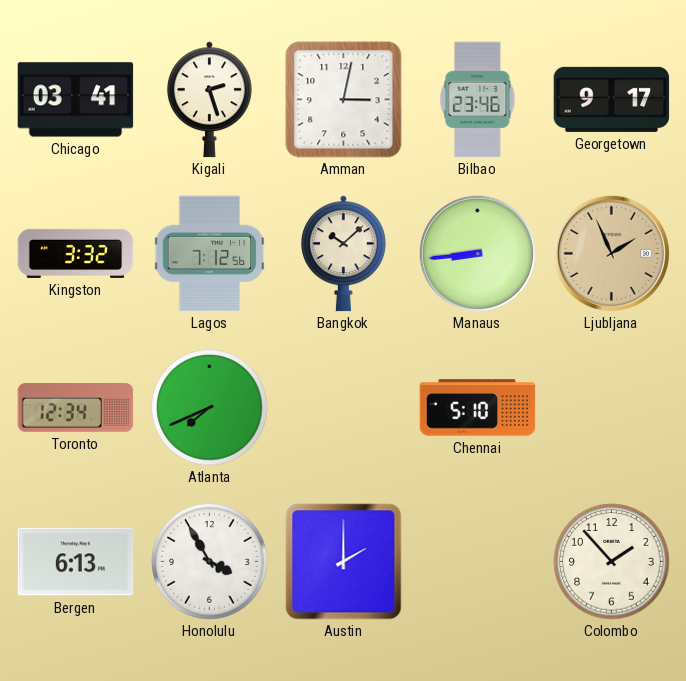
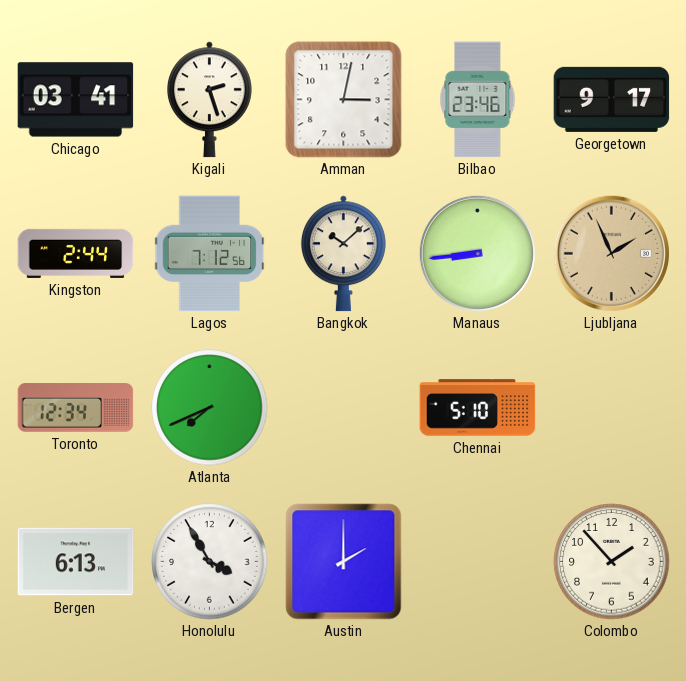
Kingston: 3:32 -> 2:44 (76, 253)
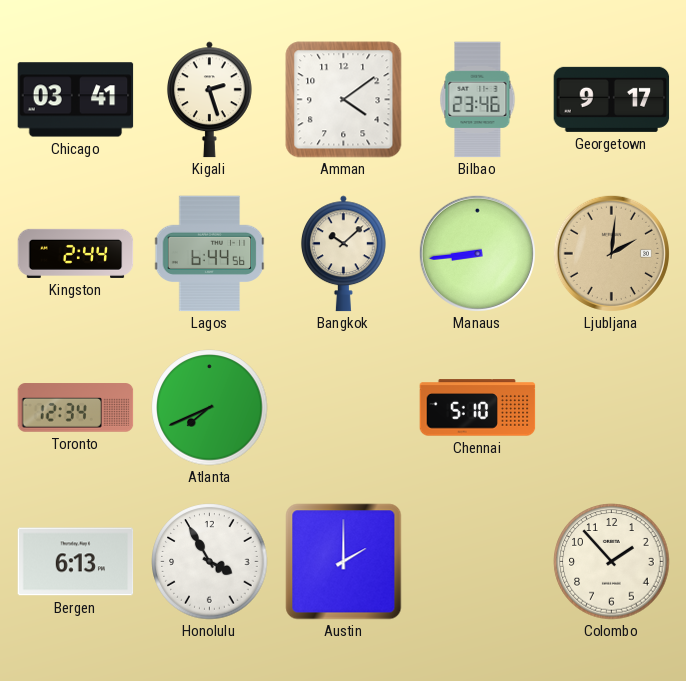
Amman: 3:02 -> 4:09 (344, 100)
Lagos: 7:12 -> 6:44 (210, 254)
Ljubljana: 1:56 -> 2:01 (611, 253)
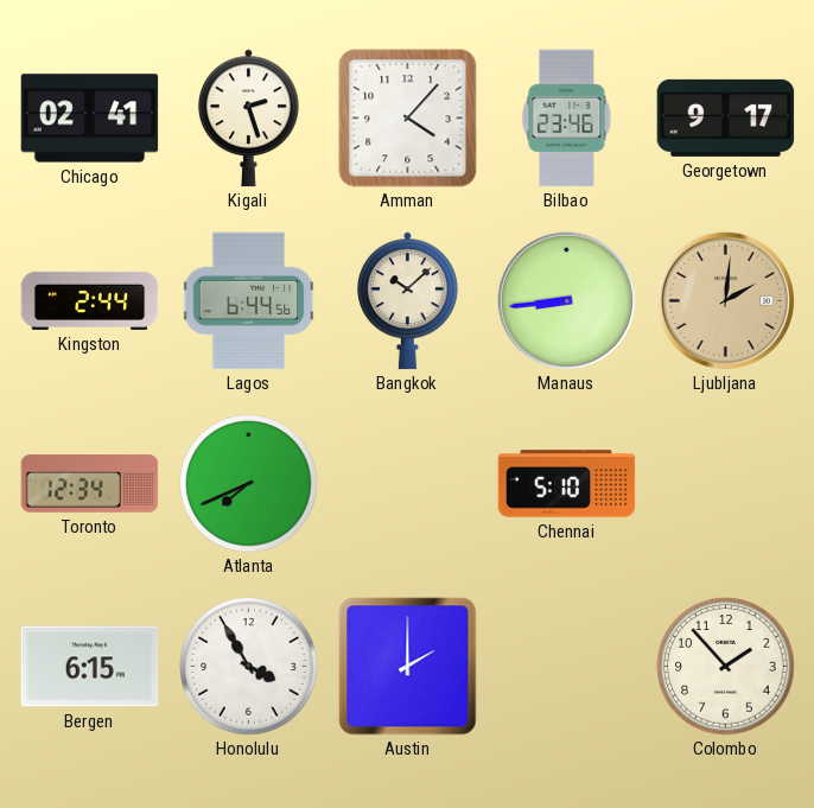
Chicago: 03:41 -> 02:41 (90, 119)
Amman: 4:09 -> 4:07 (408, 119)
Bergen: 6:13 -> 6:15 (90, 667)
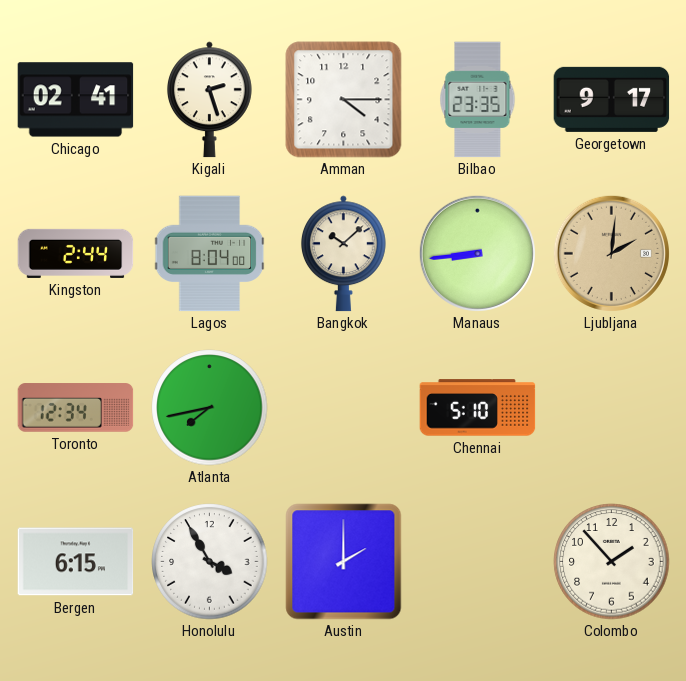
Amman: 4:07 -> 4:15 (344, 100)
Bilbao: 23:46 -> 23:35 (478, 100)
Lagos: 6:44 -> 8:04 (210, 254)
Atlanta: 7:41 -> 7:43 (210, 408)
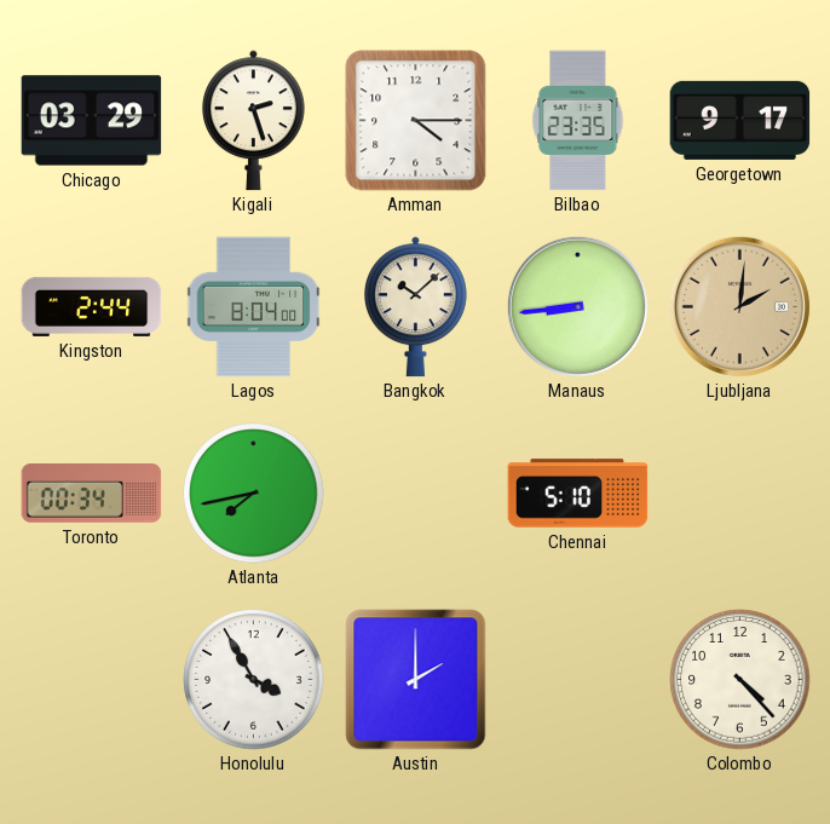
Chicago: 02:41 -> 03:29 (92, 121)
Toronto: 12:34 -> 00:34 (92, 494)
Bergen: 6:15 -> none (76, 562)
Colombo: 1:53 -> 4:23 (740, 680)
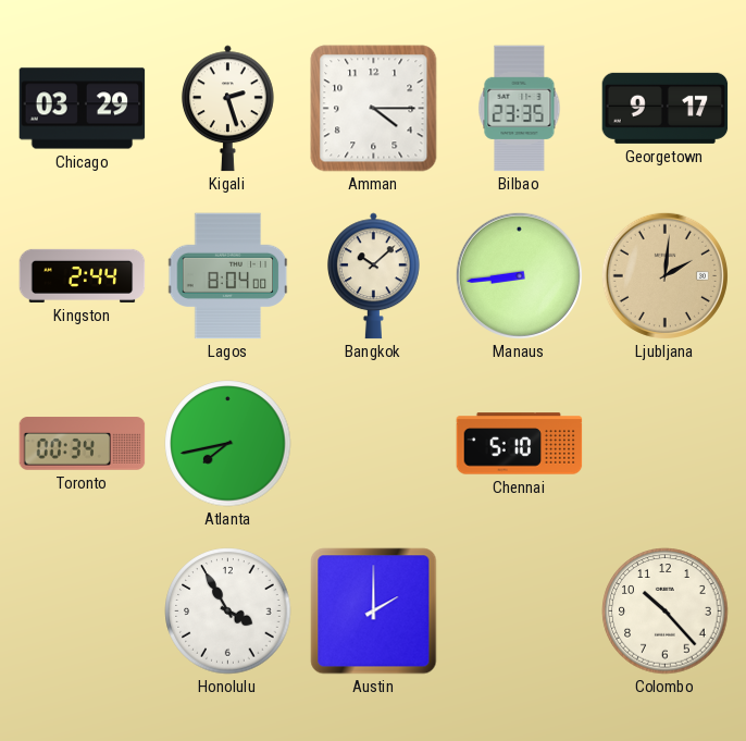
Colombo: 4:23 -> 10:23 (666, 612)
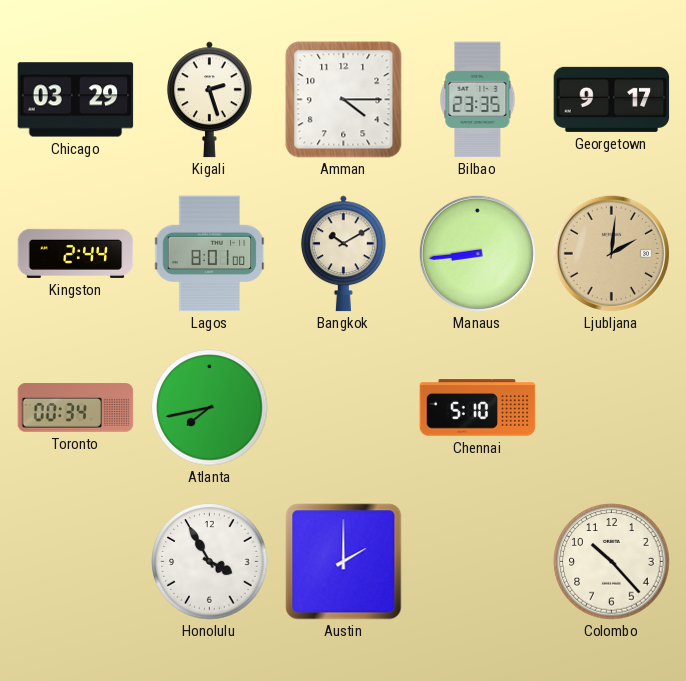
Lagos: 8:04 -> 8:01 (210, 254)
Bangkok: 10:08 -> 10:10 (343, 254)
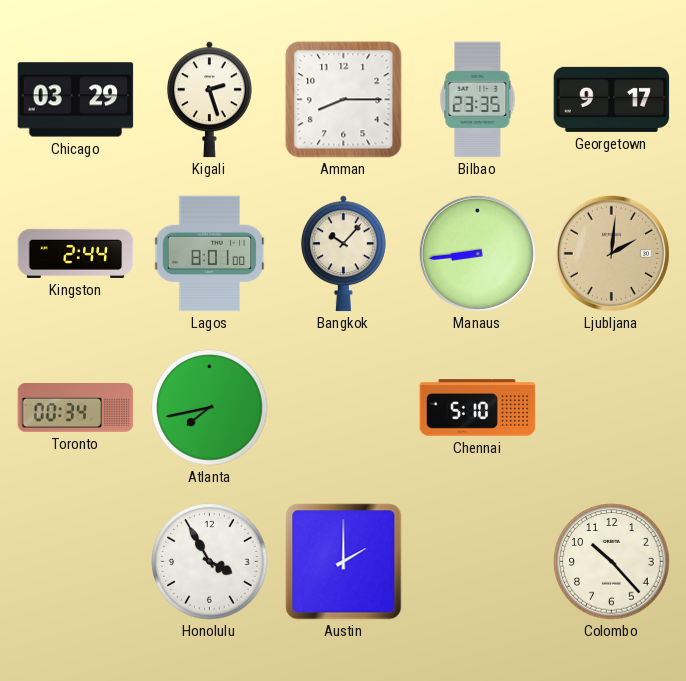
Amman: 4:15 -> 8:15 (344, 100)
Bangkok: 10:10 -> 10:07 (343, 254)
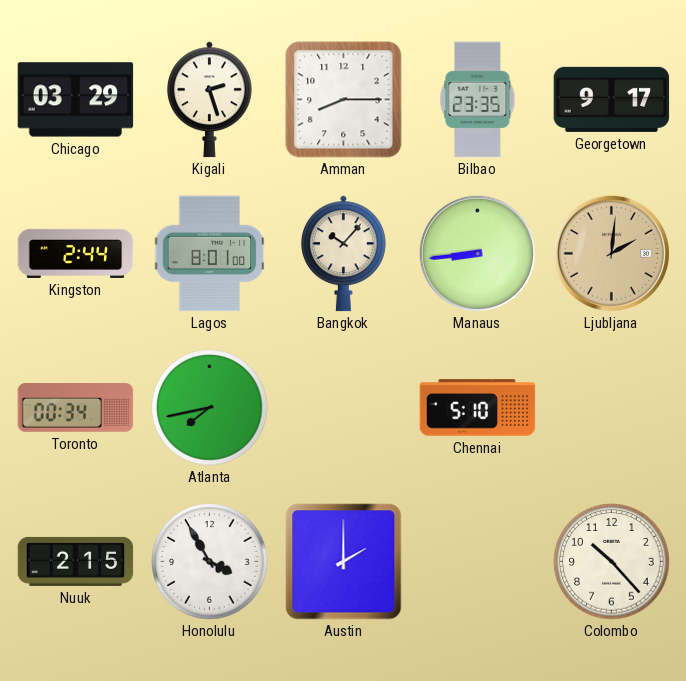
Nuuk: none -> 2:15 (76, 561)
